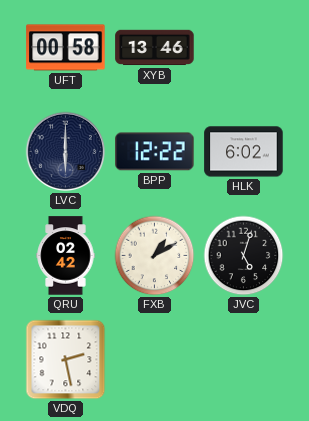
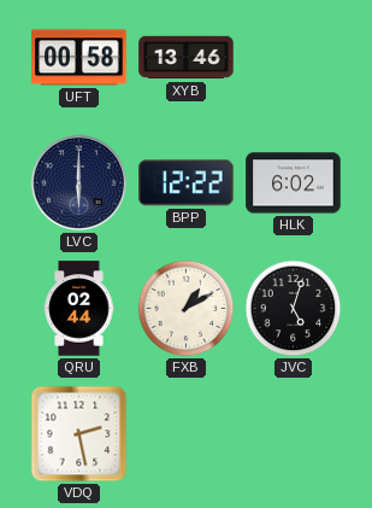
QRU: 02:42 -> 02:44 (79, 309)
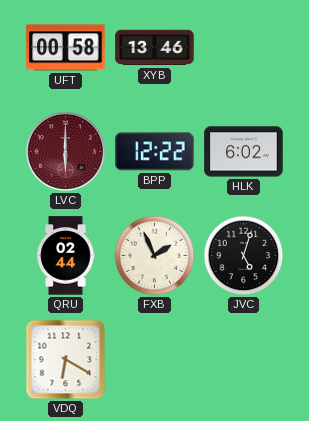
LVC dial: navy -> burgundy (66, 152)
FXB: 1:10 -> 1:56 (155, 256)
VDQ: 2:28 -> 6:20 (66, 360)
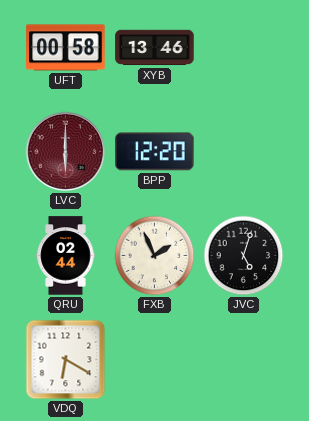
BPP: 12:22 -> 12:20 (155, 152)
HLK: 6:02 -> none (244, 152)
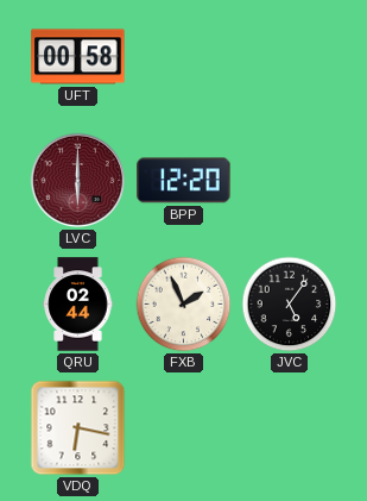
XYB: 13:46 -> none (155, 48)
JVC: 5:03 -> 5:06 (290, 305)
VDQ: 6:20 -> 6:17 (78, 428)
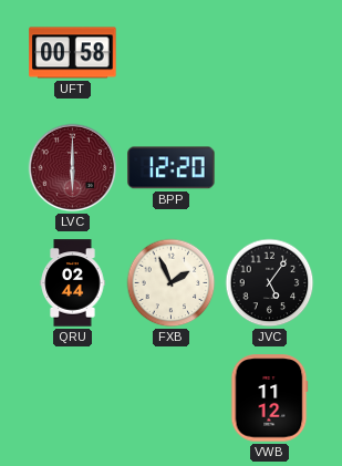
VDQ: 6:17 -> none (78, 428)
VWB: none -> 11:12 (269, 398)
